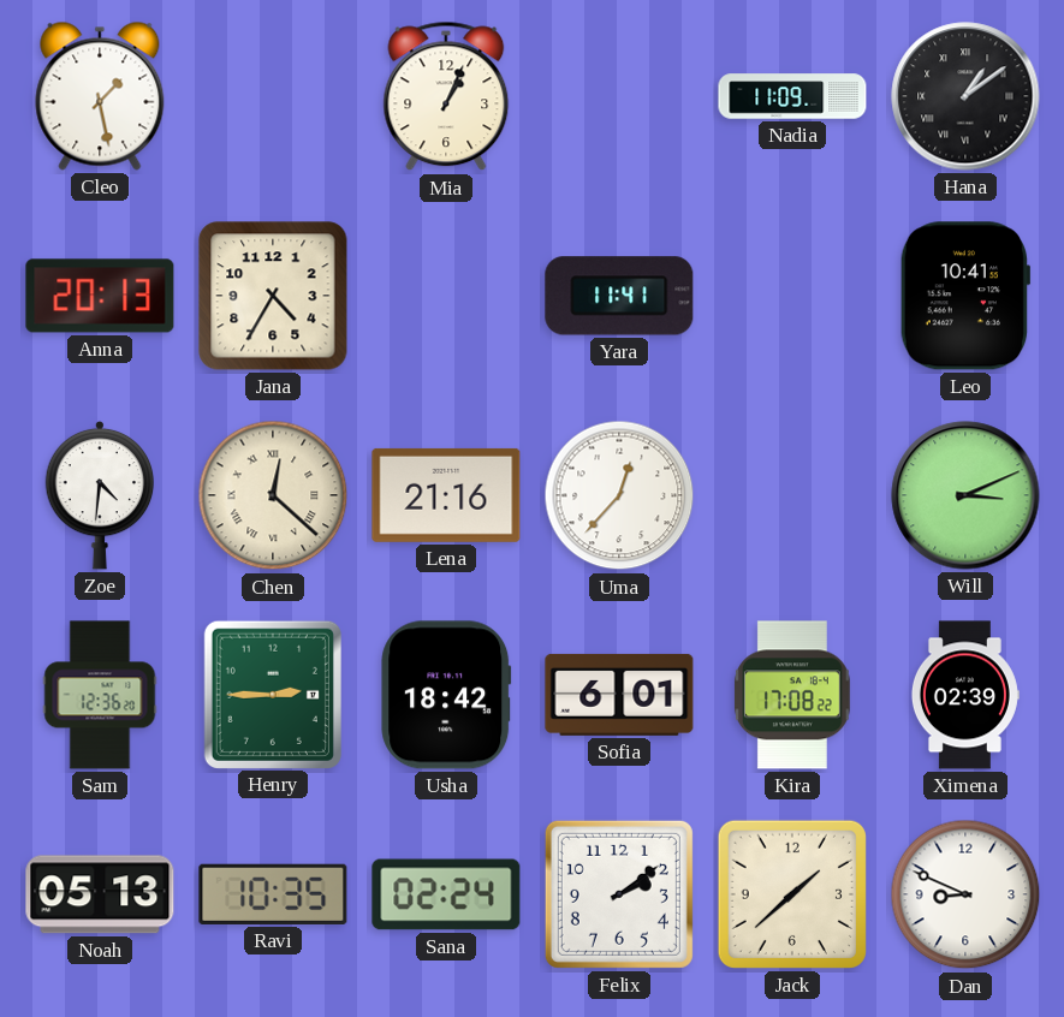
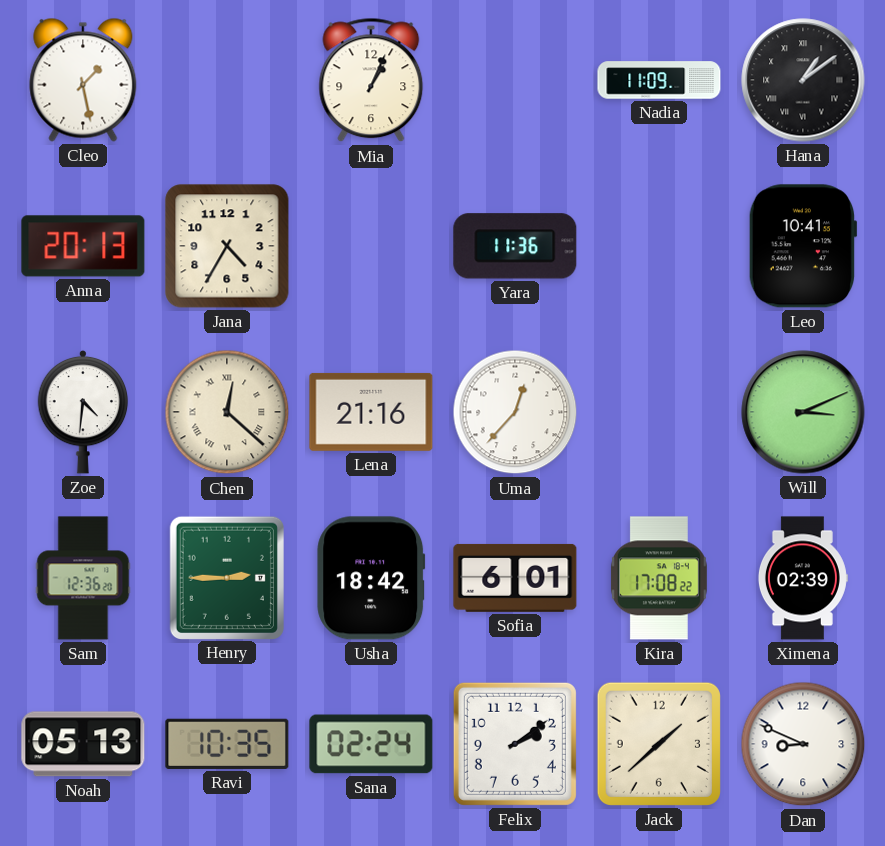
Yara: 11:41 -> 11:36 (515, 246)
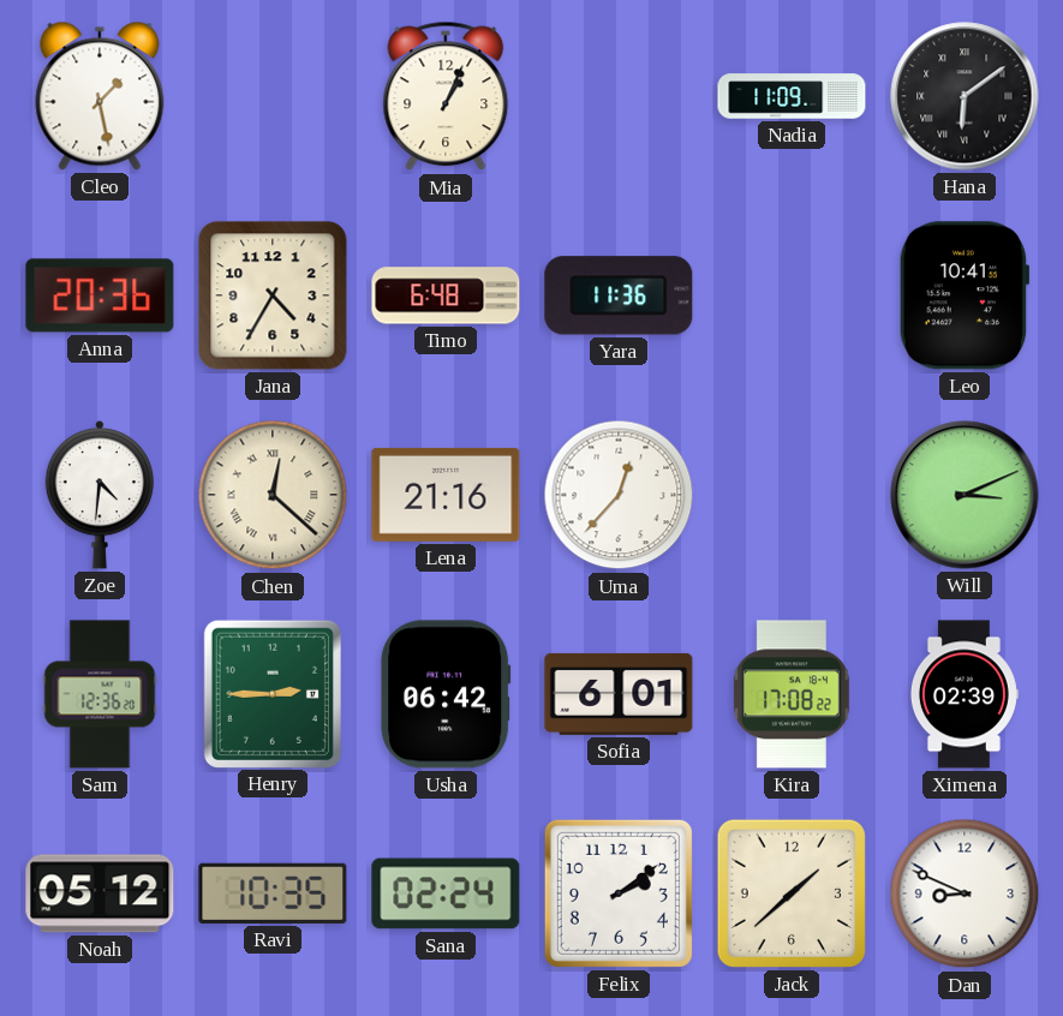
Hana: 1:09 -> 6:09 (965, 96)
Anna: 20:13 -> 20:36 (100, 295)
Timo: none -> 6:48 (446, 295)
Usha: 18:42 -> 06:42 (446, 694)
Noah: 05:13 -> 05:12 (100, 894)
